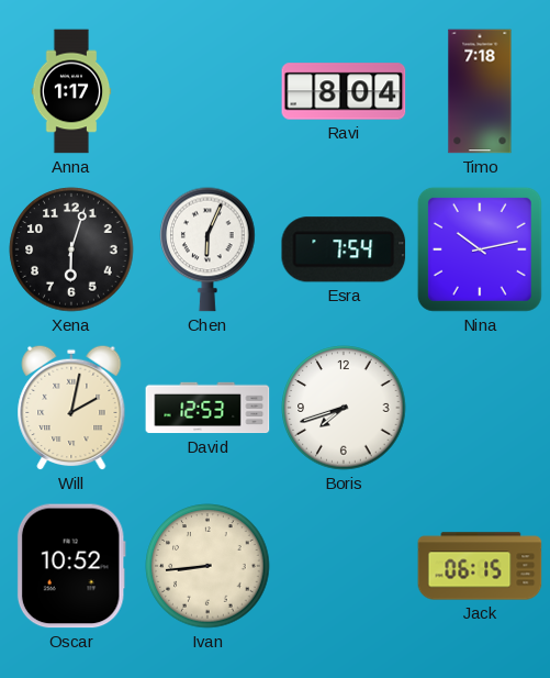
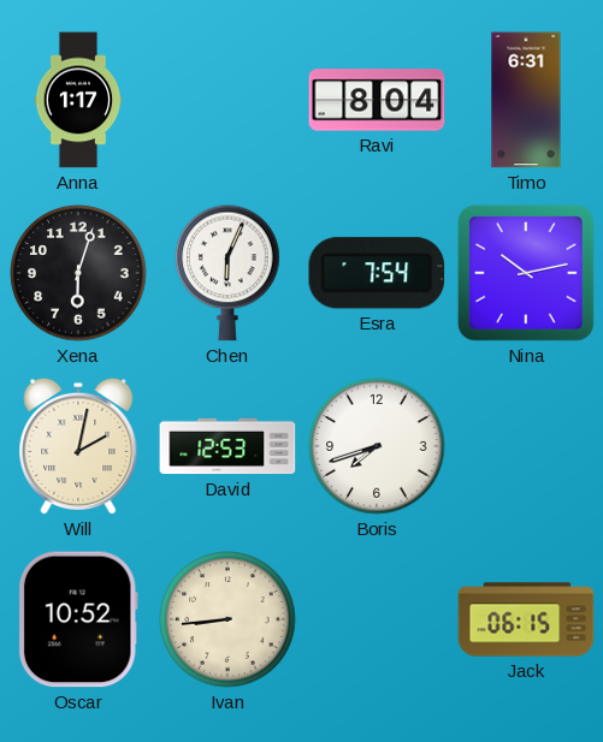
Timo: 7:18 -> 6:31 (526, 100)
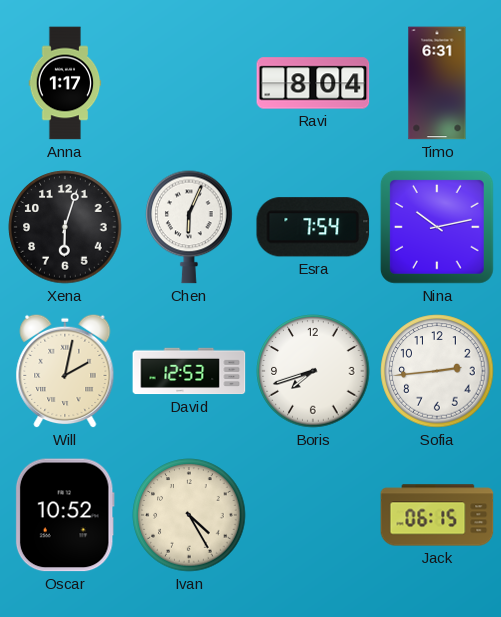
Sofia: none -> 2:44 (437, 371)
Ivan: 8:44 -> 4:25 (189, 515)
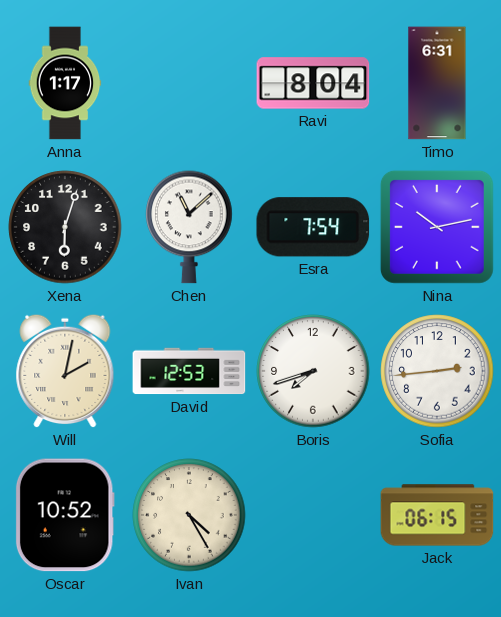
Chen: 6:04 -> 11:08 (189, 227)
